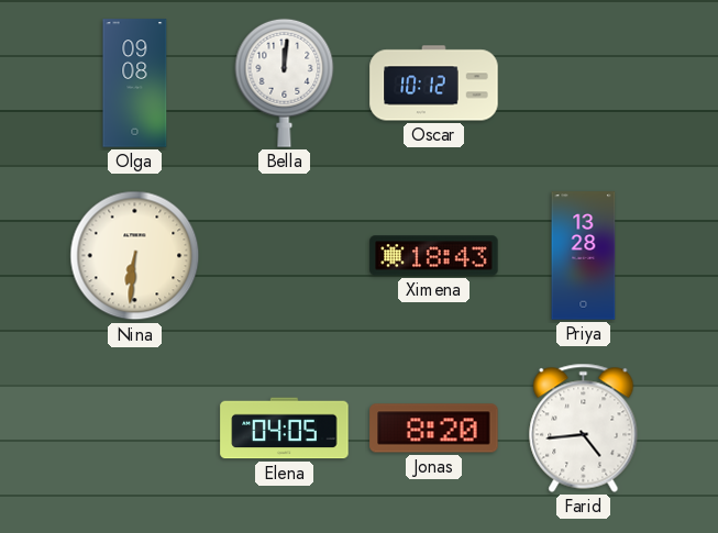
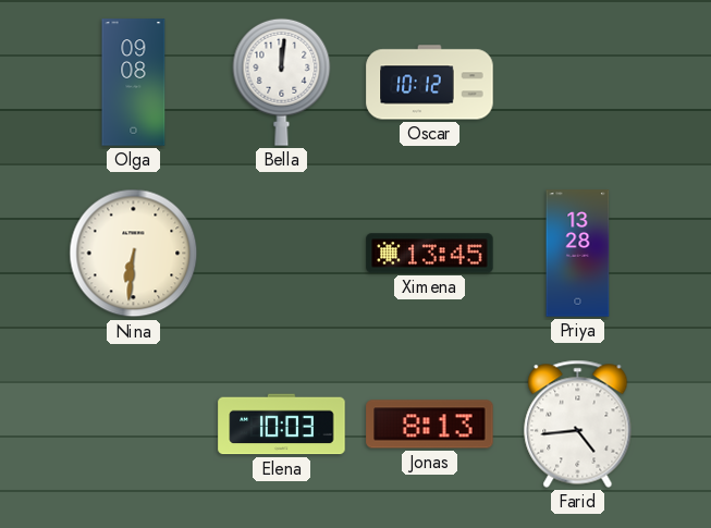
Ximena: 18:43 -> 13:45 (430, 254)
Elena: 04:05 -> 10:03 (282, 425)
Jonas: 8:20 -> 8:13 (430, 425)
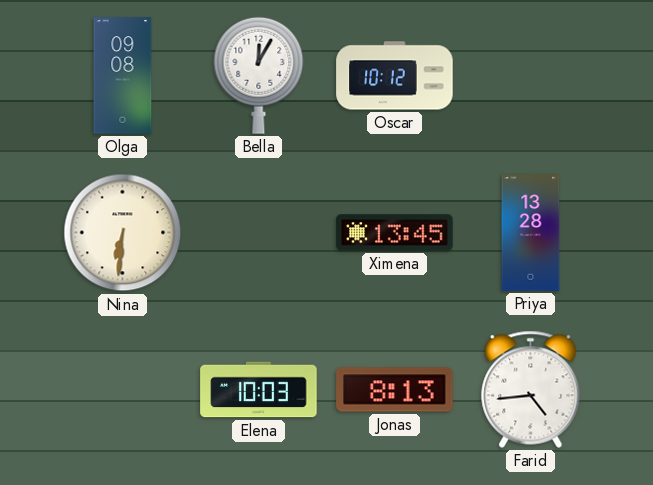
Bella: 12:01 -> 12:05 (259, 75)
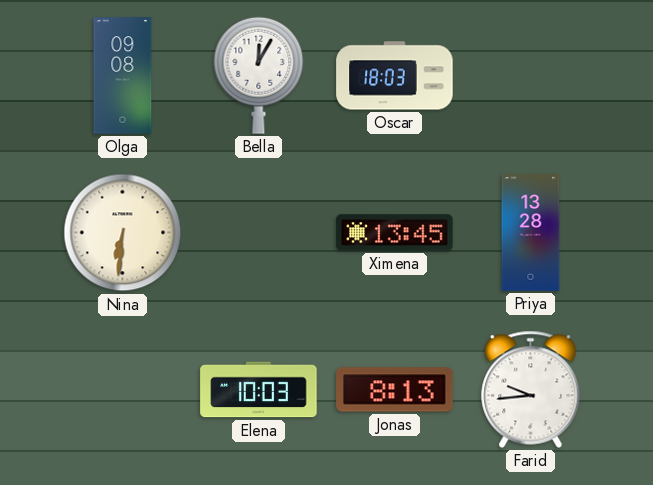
Oscar: 10:12 -> 18:03 (395, 76)
Farid: 4:44 -> 9:44 (531, 389)
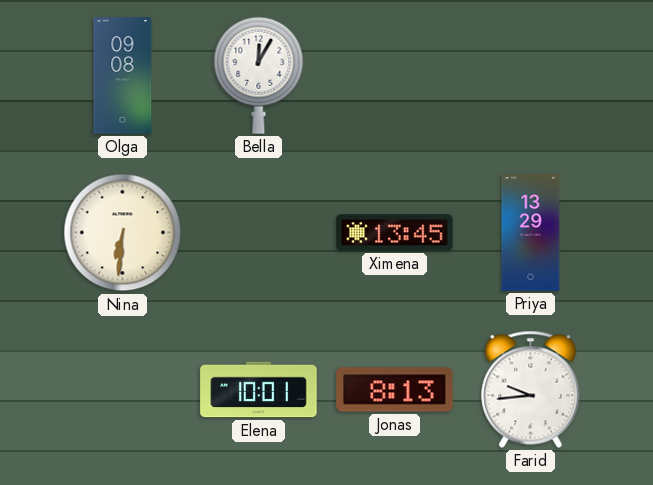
Oscar: 18:03 -> none (395, 76)
Priya: 13:28 -> 13:29 (531, 233)
Elena: 10:03 -> 10:01 (259, 390)
